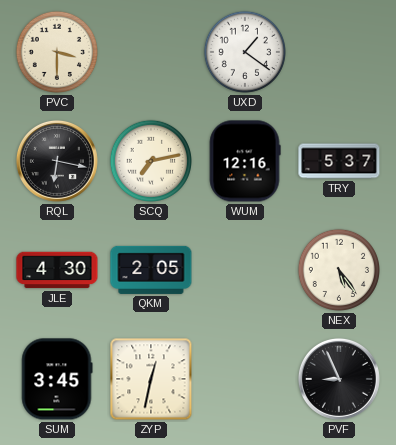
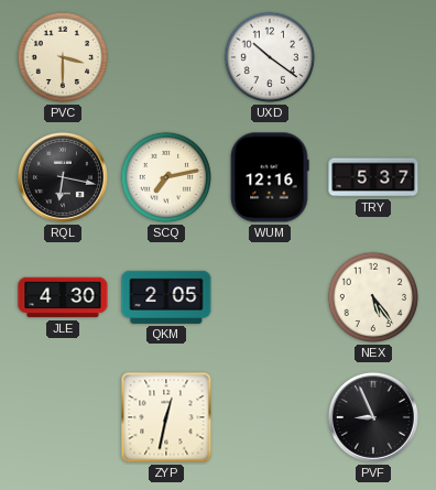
UXD: 1:21 -> 10:21 (270, 57)
SUM: 3:45 -> none (57, 379)
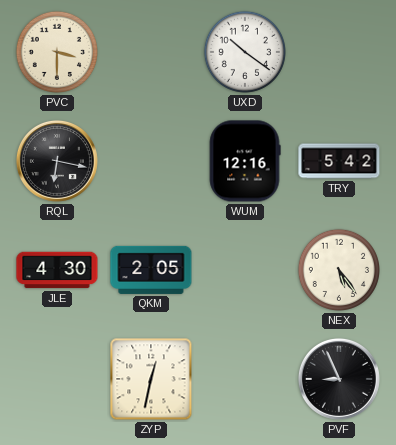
SCQ: 7:13 -> none (166, 177)
TRY: 5:37 -> 5:42 (339, 161)
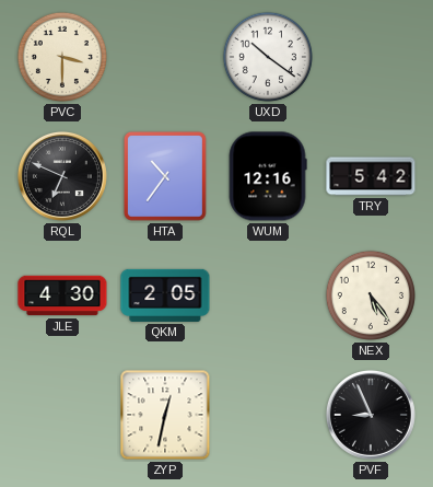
RQL: 6:17 -> 6:49 (62, 176)
HTA: none -> 10:36 (165, 177)
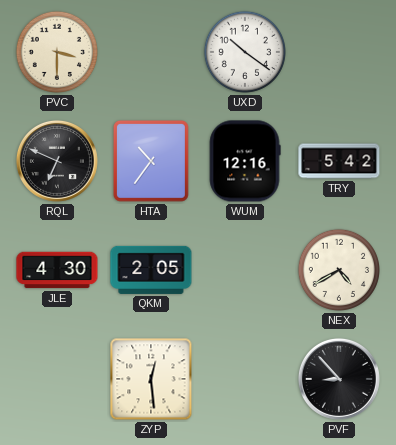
NEX: 5:24 -> 4:40 (339, 270)
ZYP: 12:32 -> 12:29 (151, 379)
PVF: 8:56 -> 8:53 (339, 379)
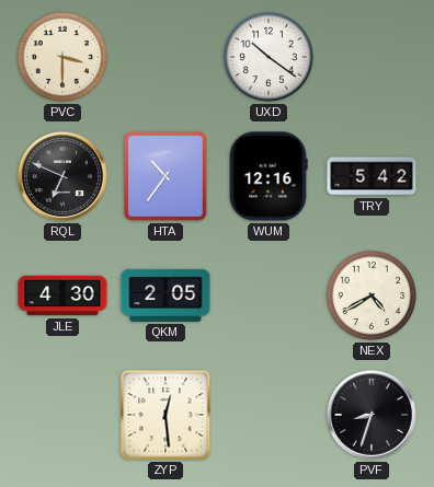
PVF: 8:53 -> 8:33 (372, 415)
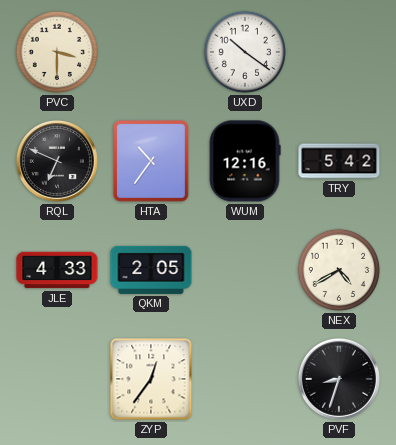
JLE: 4:30 -> 4:33 (57, 270)
ZYP: 12:29 -> 12:36 (151, 379)
